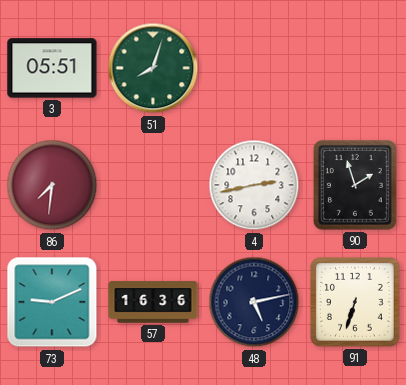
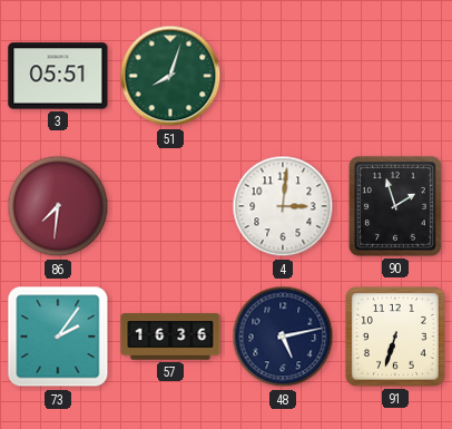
4: 2:43 -> 3:01 (283, 206)
73: 9:11 -> 2:06 (58, 337)
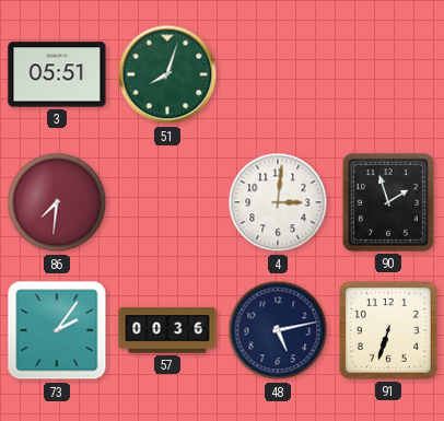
57: 16:36 -> 00:36 (167, 330)
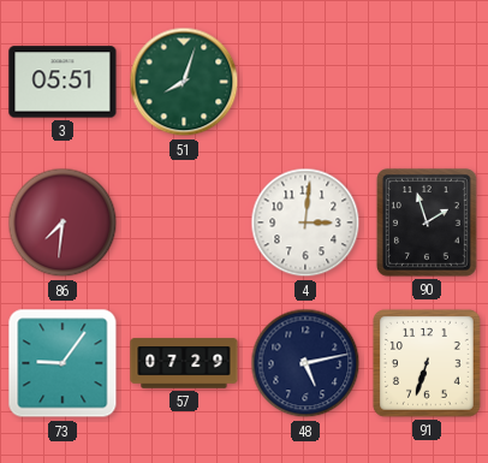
73: 2:06 -> 9:06 (63, 363)
57: 00:36 -> 07:29 (184, 363)
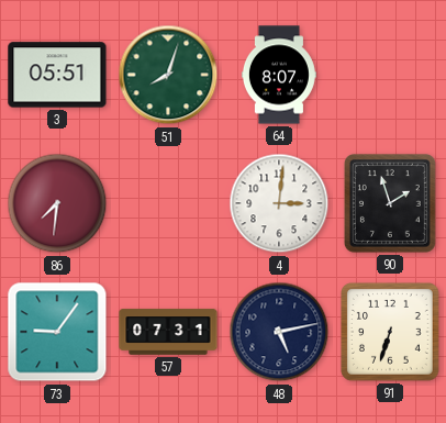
64: none -> 8:07 (279, 75)
57: 07:29 -> 07:31 (168, 332)
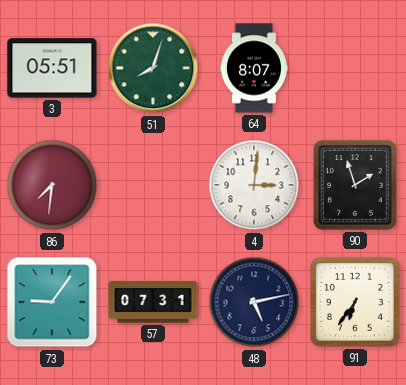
91: 6:33 -> 6:36 (356, 303)
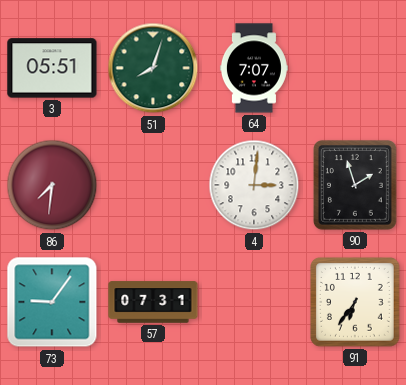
64: 8:07 -> 7:07 (254, 68)
48: 5:13 -> none (254, 302)
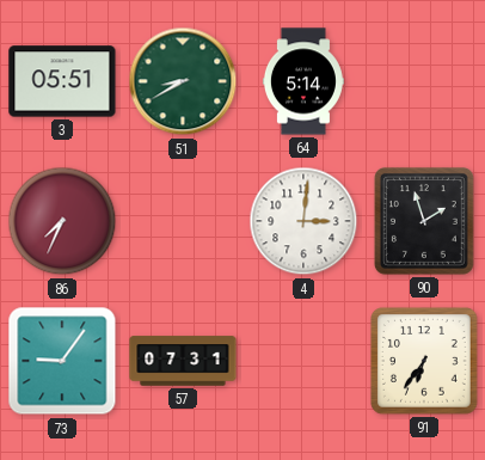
51: 8:03 -> 8:40 (183, 81)
64: 7:07 -> 5:14 (303, 81)
86: 7:31 -> 7:34 (62, 221)
